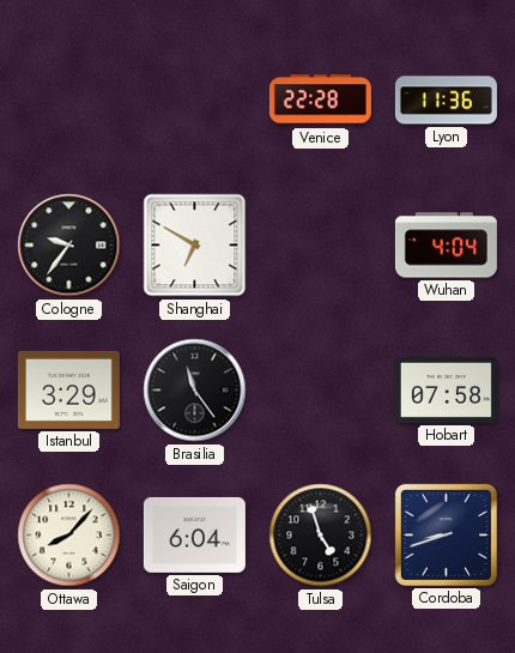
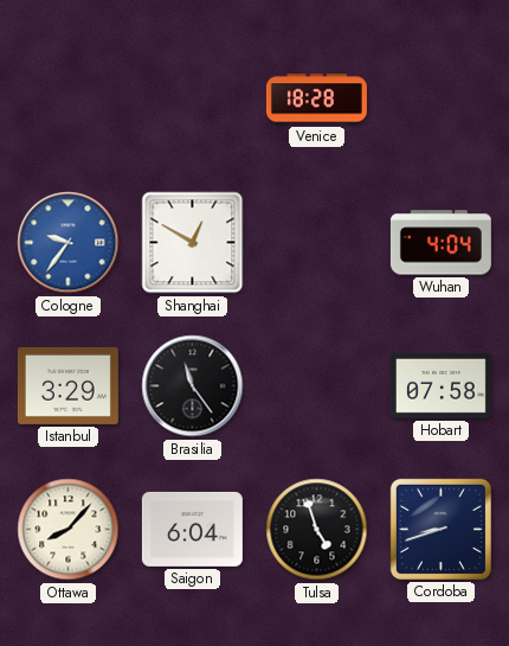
Venice: 22:28 -> 18:28 (316, 100)
Lyon: 11:36 -> none (446, 101)
Cologne dial: black -> blue (69, 243)
Shanghai: 6:50 -> 12:50 (193, 243)
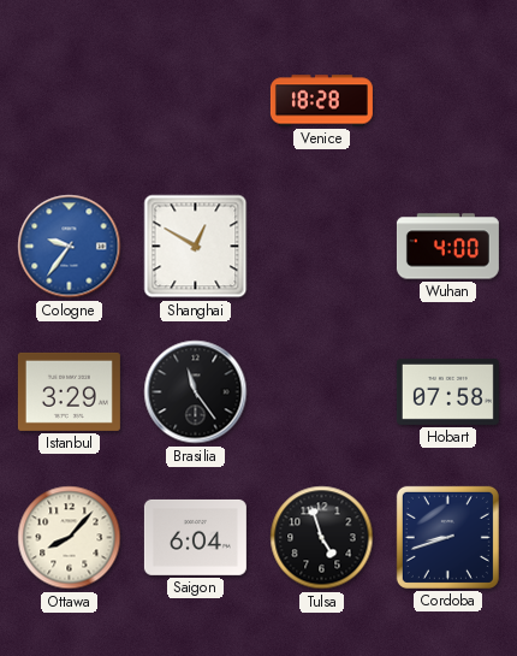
Wuhan: 4:04 -> 4:00 (447, 247)
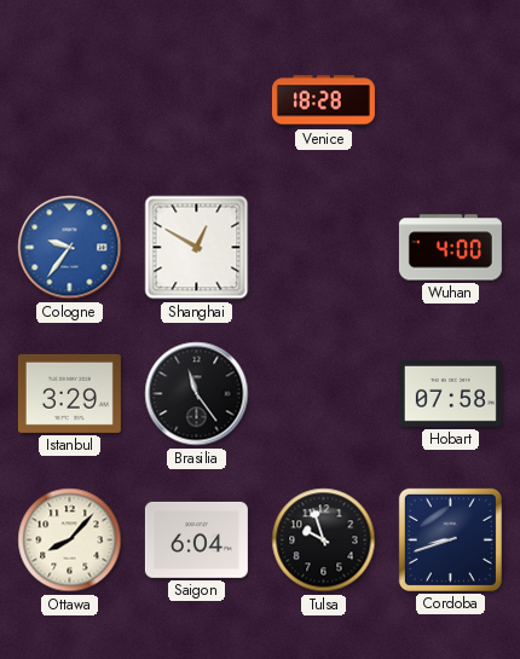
Tulsa: 4:57 -> 9:57 (324, 541)
